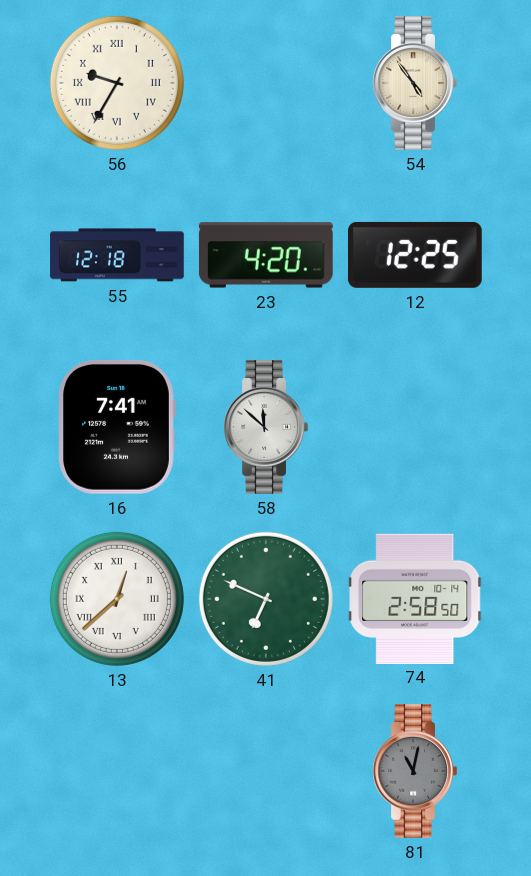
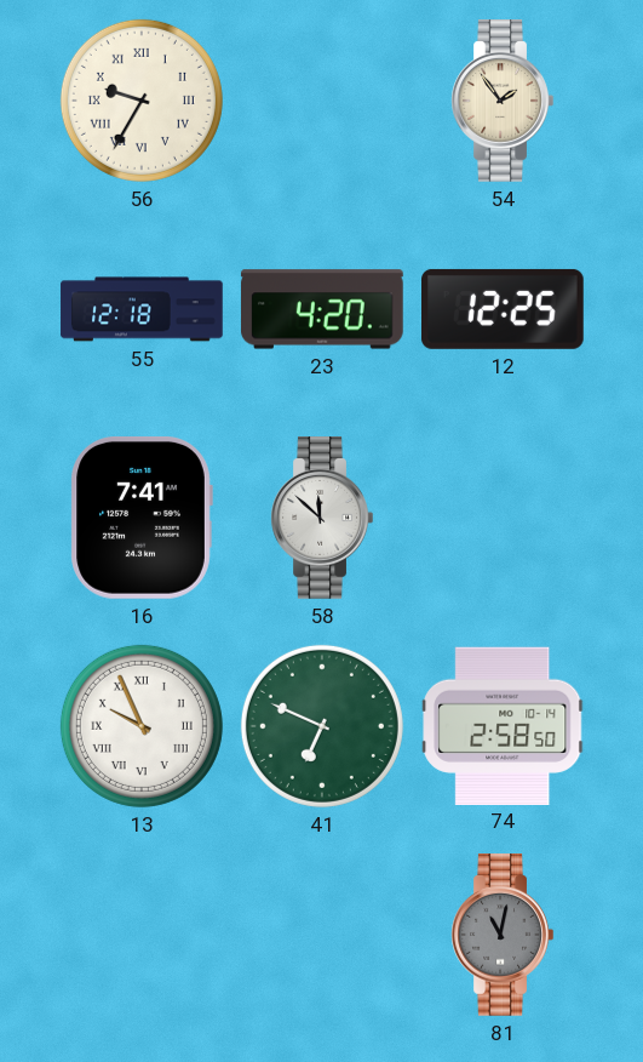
54: 4:54 -> 1:54 (503, 102)
13: 12:38 -> 9:56 (142, 726)
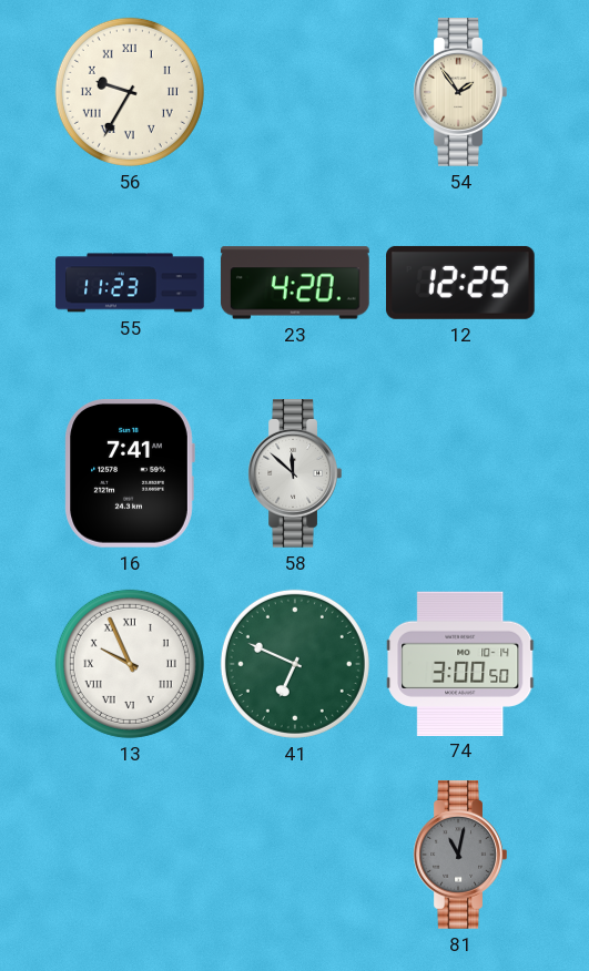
55: 12:18 -> 11:23 (130, 283)
74: 2:58 -> 3:00 (460, 663)
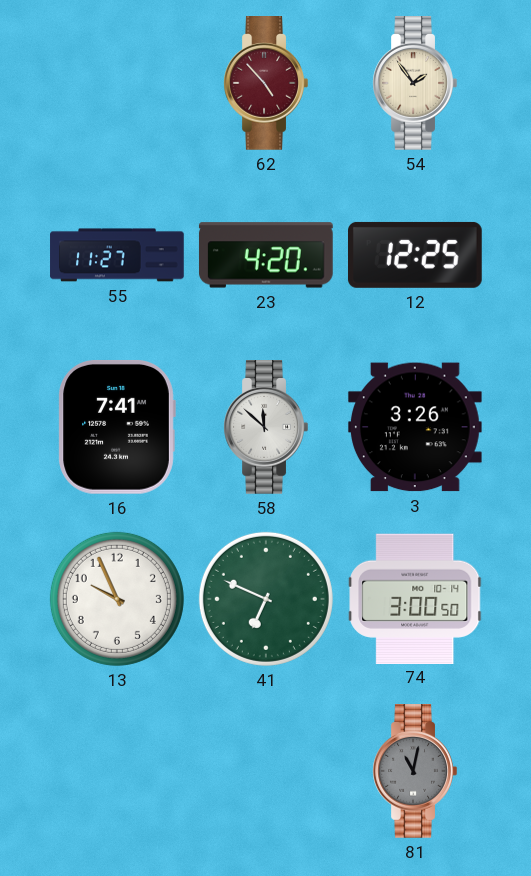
56: 9:35 -> none (130, 92)
62: none -> 4:53 (266, 84)
55: 11:23 -> 11:27 (117, 255)
3: none -> 3:26 (415, 427)
13 numerals: Roman -> Arabic (117, 599)
